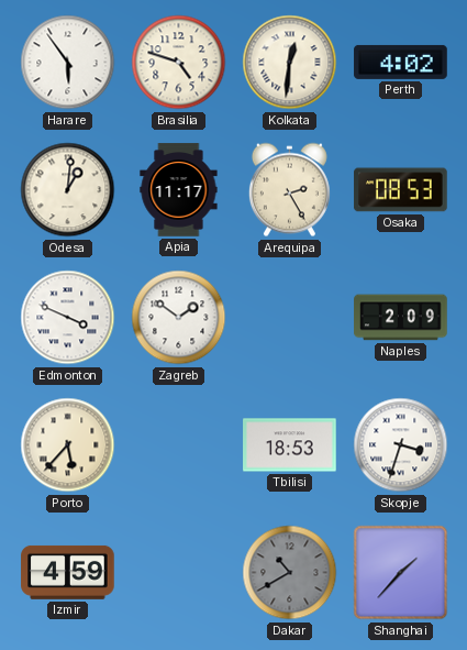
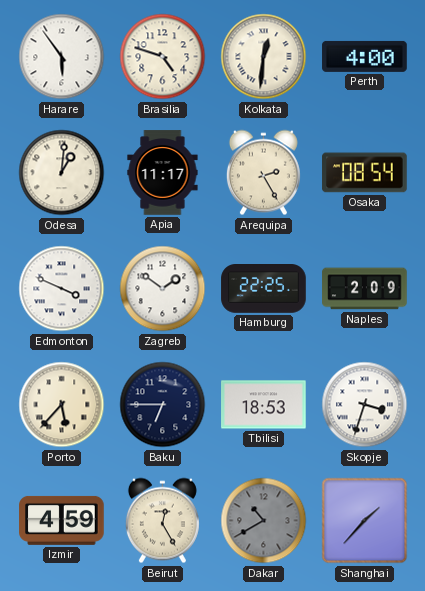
Perth: 4:02 -> 4:00 (365, 56)
Osaka: 08:53 -> 08:54 (365, 173)
Hamburg: none -> 22:25 (264, 289)
Baku: none -> 6:45 (163, 405)
Beirut: none -> 12:25 (162, 521)
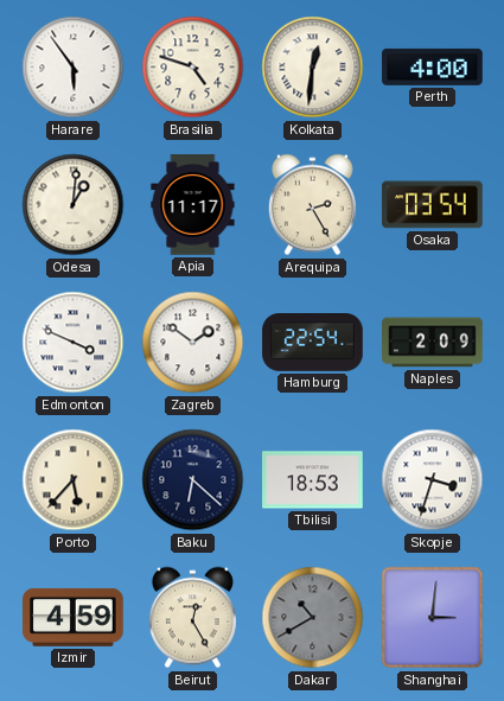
Osaka: 08:54 -> 03:54 (433, 205)
Hamburg: 22:25 -> 22:54 (313, 343)
Baku: 6:45 -> 6:22 (193, 480)
Shanghai: 1:37 -> 3:01 (433, 618)
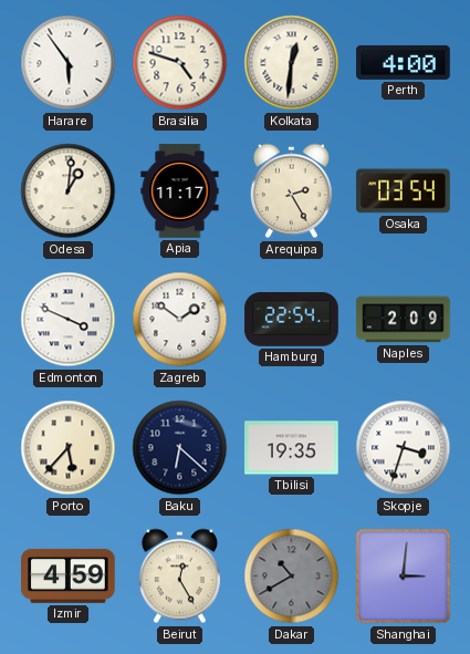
Tbilisi: 18:53 -> 19:35 (292, 448)
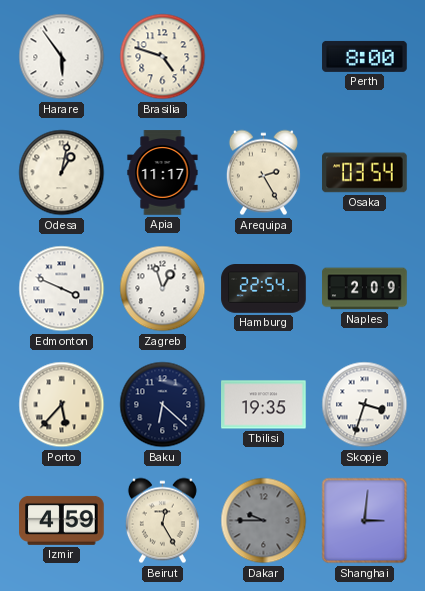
Kolkata: 12:31 -> none (292, 63)
Perth: 4:00 -> 8:00 (365, 56)
Odesa: 1:01 -> 1:02 (62, 173)
Zagreb: 1:51 -> 12:57 (163, 289)
Dakar: 10:40 -> 9:45 (264, 521)
